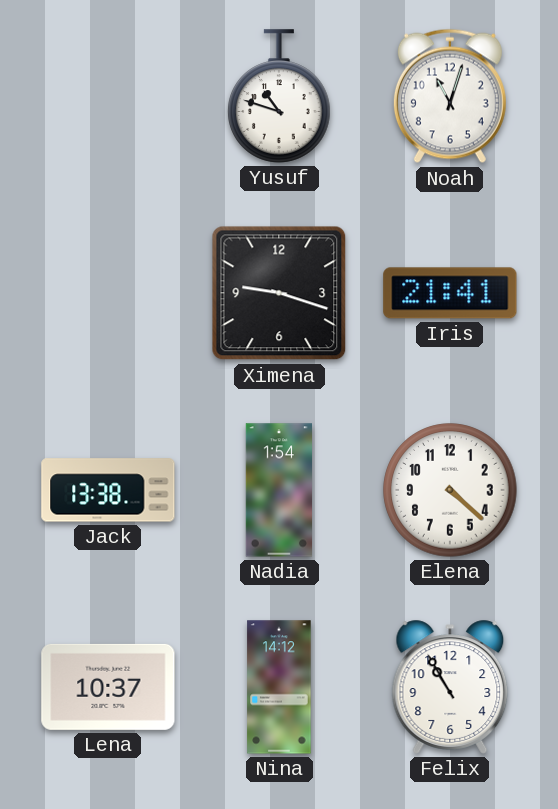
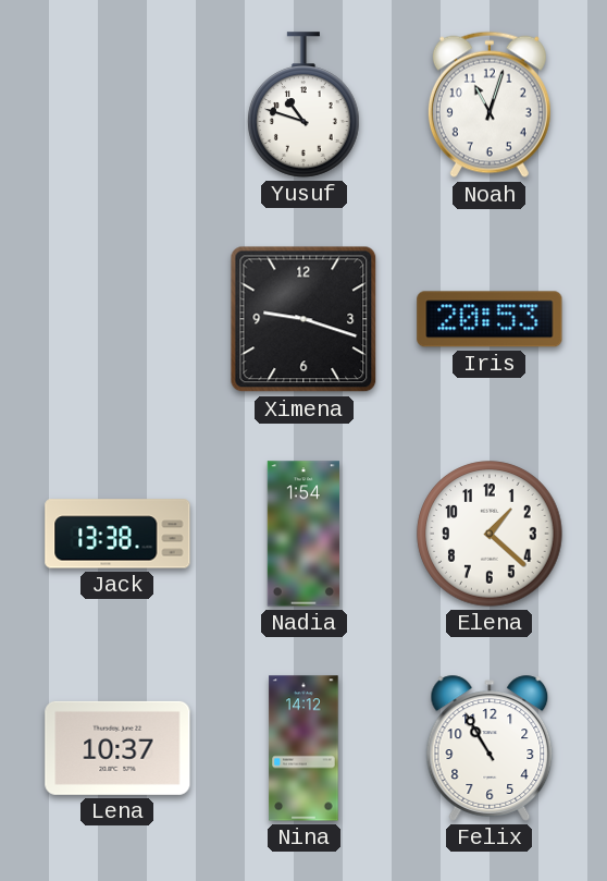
Iris: 21:41 -> 20:53 (490, 319)
Elena: 4:22 -> 1:22 (490, 534)
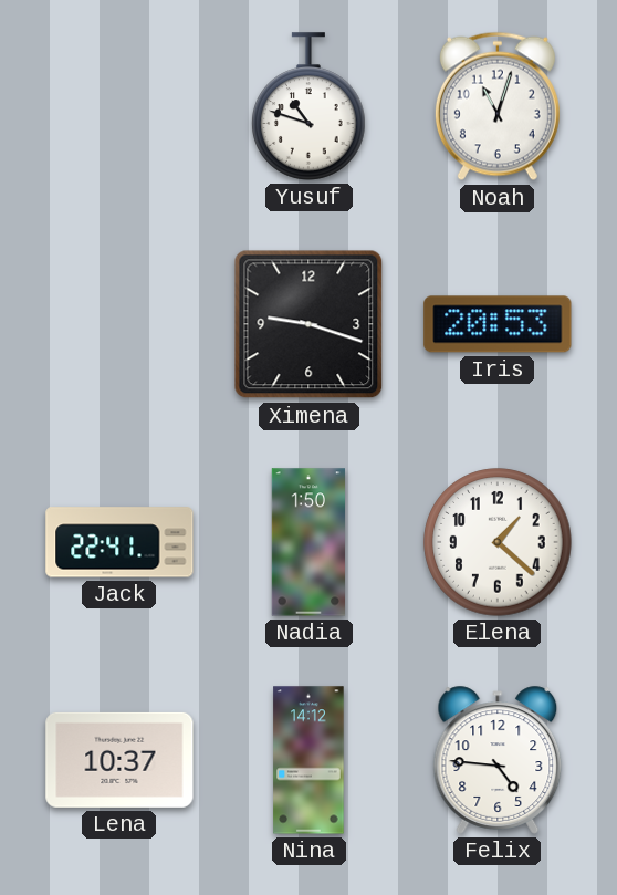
Jack: 13:38 -> 22:41 (119, 542)
Nadia: 1:54 -> 1:50 (307, 542)
Felix: 10:55 -> 4:46 (498, 760)
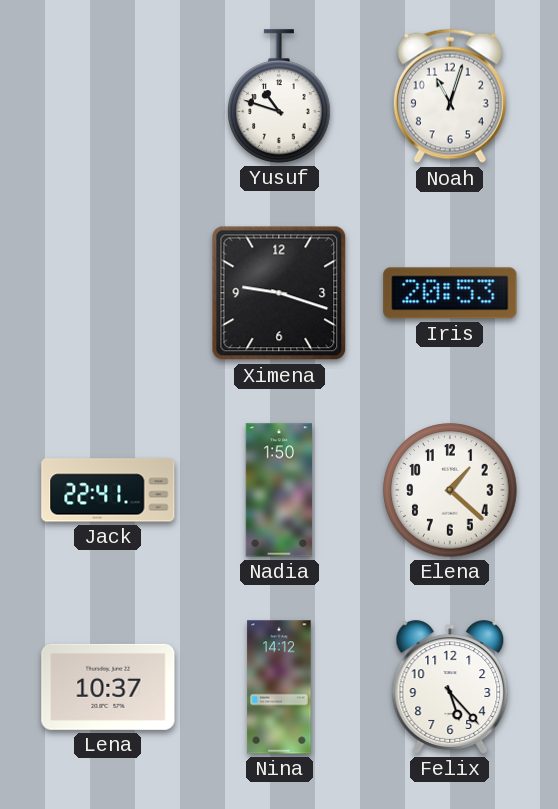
Felix: 4:46 -> 5:23 (450, 687)
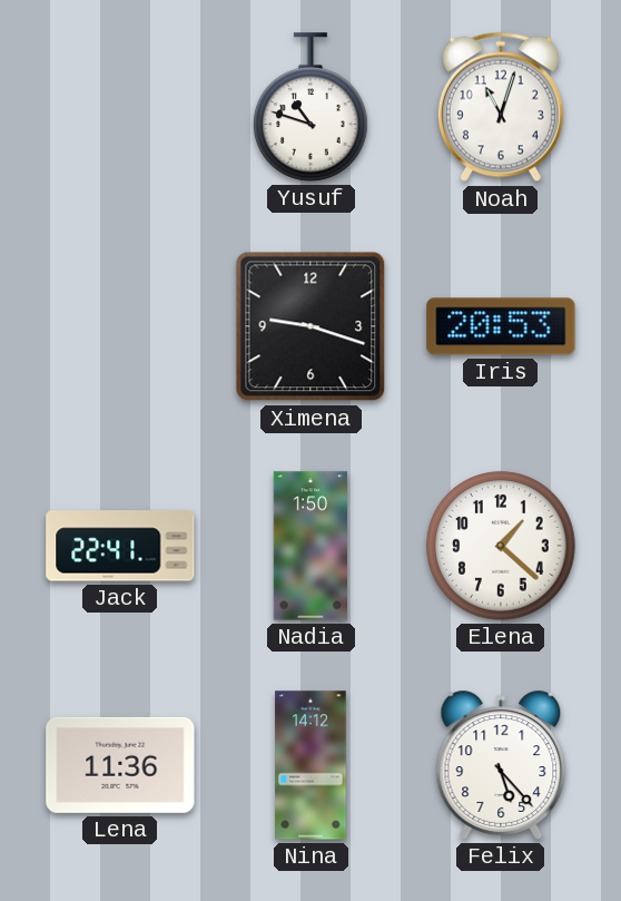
Lena: 10:37 -> 11:36 (120, 765)
